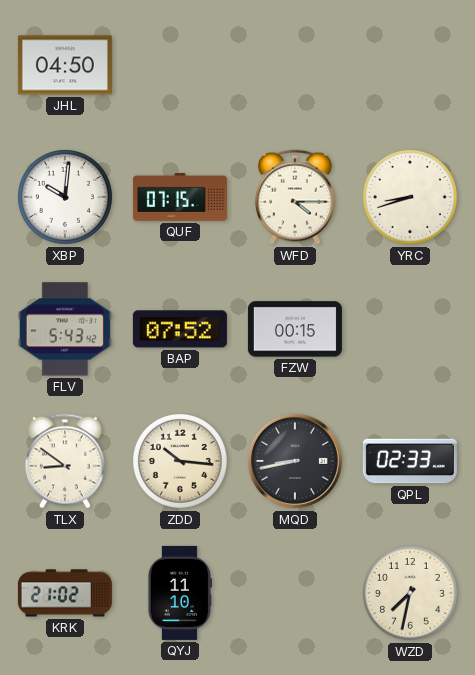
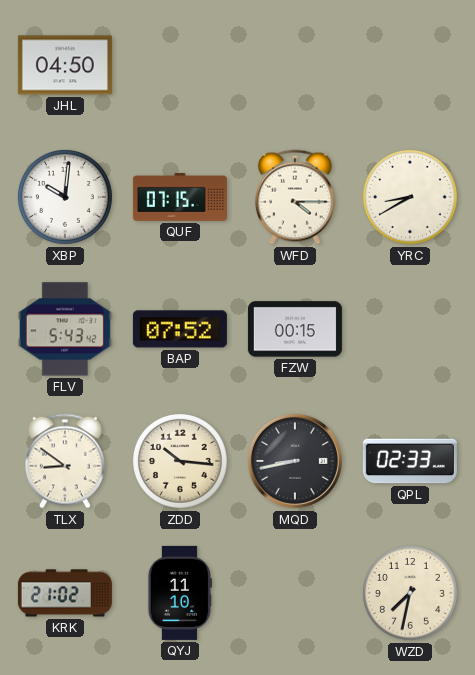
YRC: 8:42 -> 8:40 (410, 197)
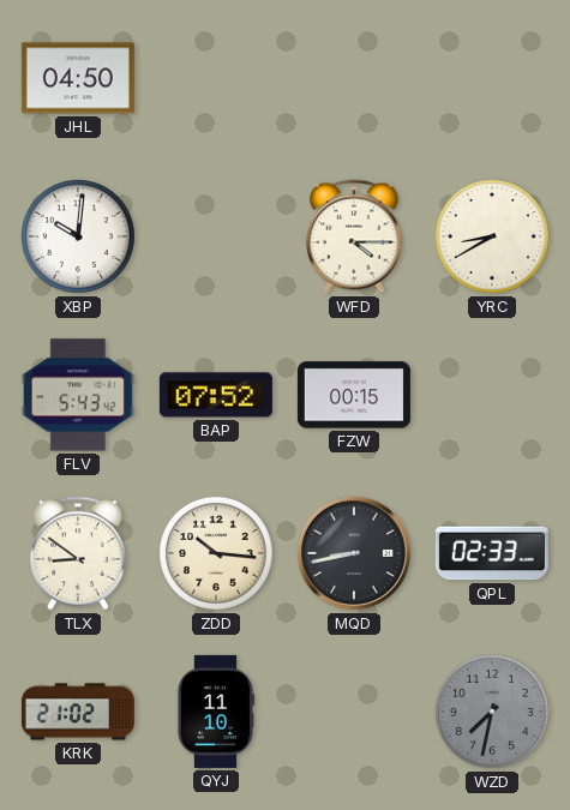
QUF: 07:15 -> none (180, 197)
WZD dial: cream -> grey (492, 712)
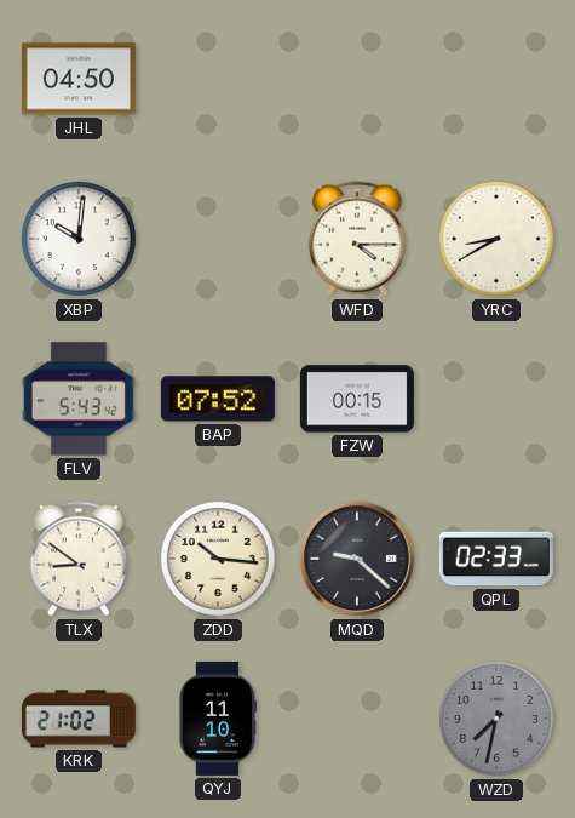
MQD: 8:43 -> 9:22 (357, 559)
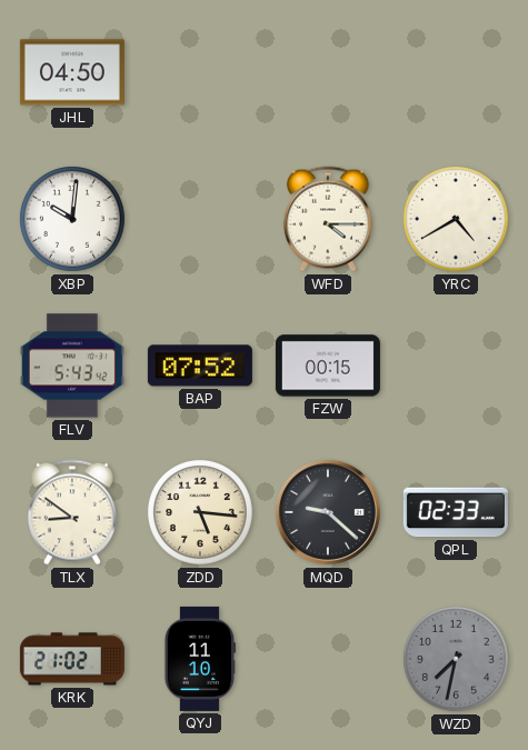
YRC: 8:40 -> 4:40 (456, 219)
ZDD: 10:16 -> 5:16 (200, 512)
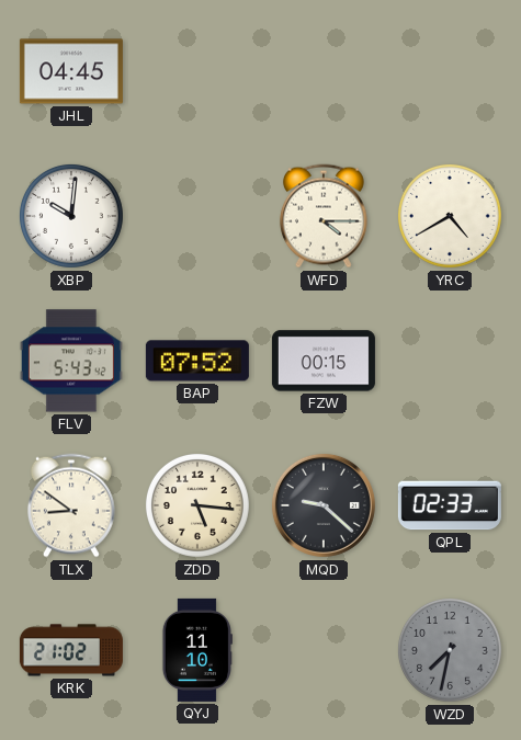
JHL: 04:50 -> 04:45 (71, 71)
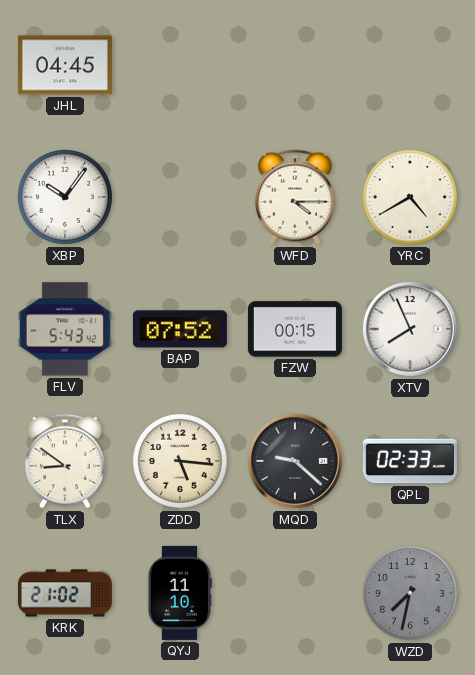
XBP: 10:01 -> 10:06 (65, 197)
XTV: none -> 7:56 (410, 329)
